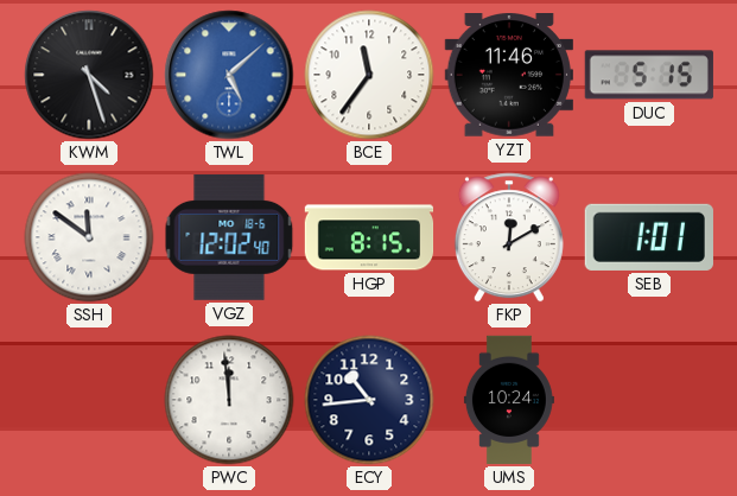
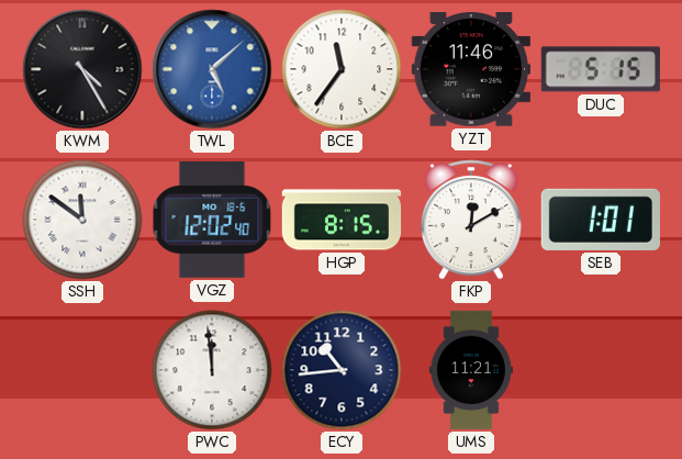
KWM: 4:27 -> 4:25 (82, 69)
UMS: 10:24 -> 11:21 (471, 370)
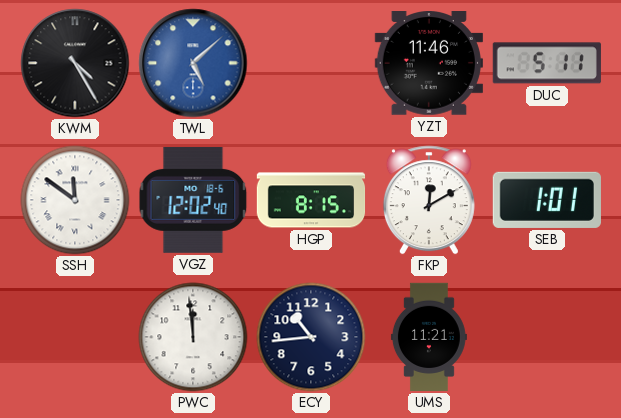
BCE: 11:36 -> none (342, 69)
DUC: 5:15 -> 5:11 (547, 63)
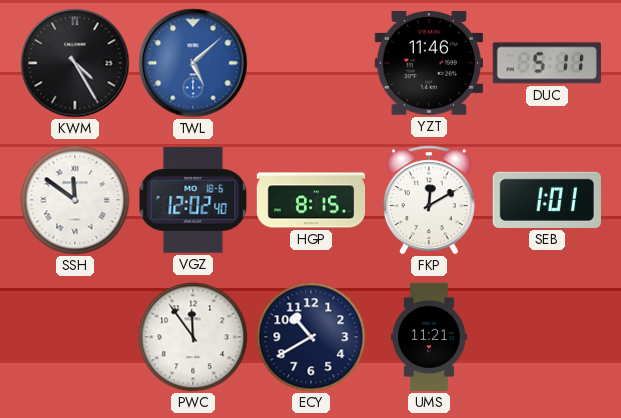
PWC: 11:59 -> 11:54 (193, 337)
ECY: 10:44 -> 10:40 (311, 337)
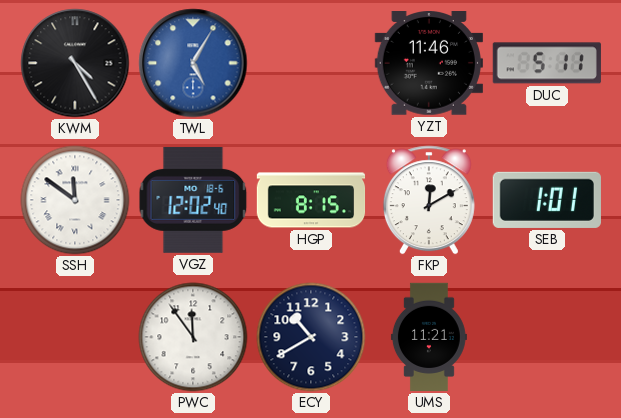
TWL: 5:08 -> 5:05 (193, 63)
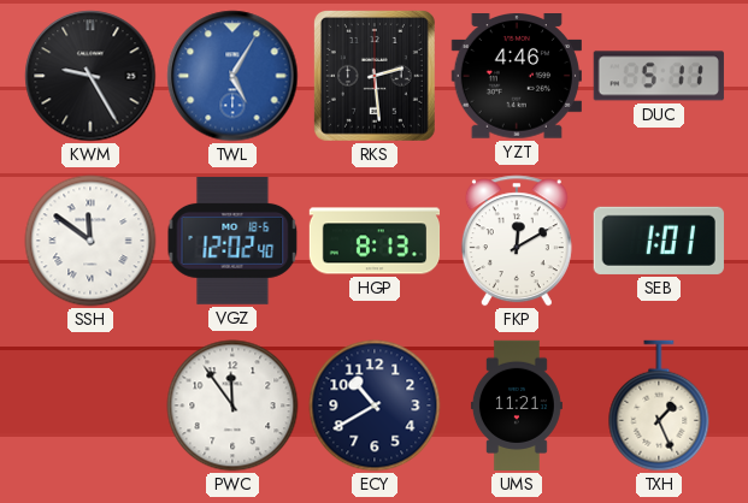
KWM: 4:25 -> 9:25 (90, 76)
RKS: none -> 2:29 (375, 76)
YZT: 11:46 -> 4:46 (517, 77)
HGP: 8:15 -> 8:13 (375, 241)
TXH: none -> 1:26 (659, 406)
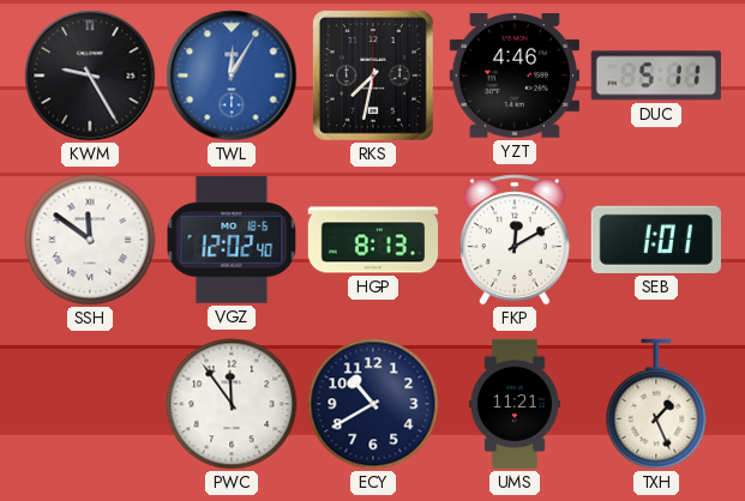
TWL: 5:05 -> 12:05 (232, 76)
RKS: 2:29 -> 7:32 (373, 76)
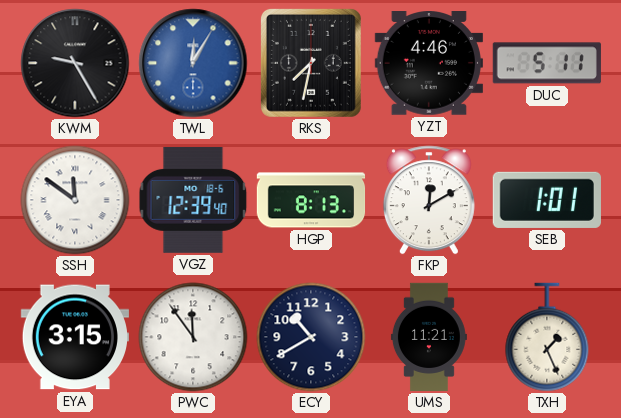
VGZ: 12:02 -> 12:39 (193, 200)
EYA: none -> 3:15 (74, 337)
